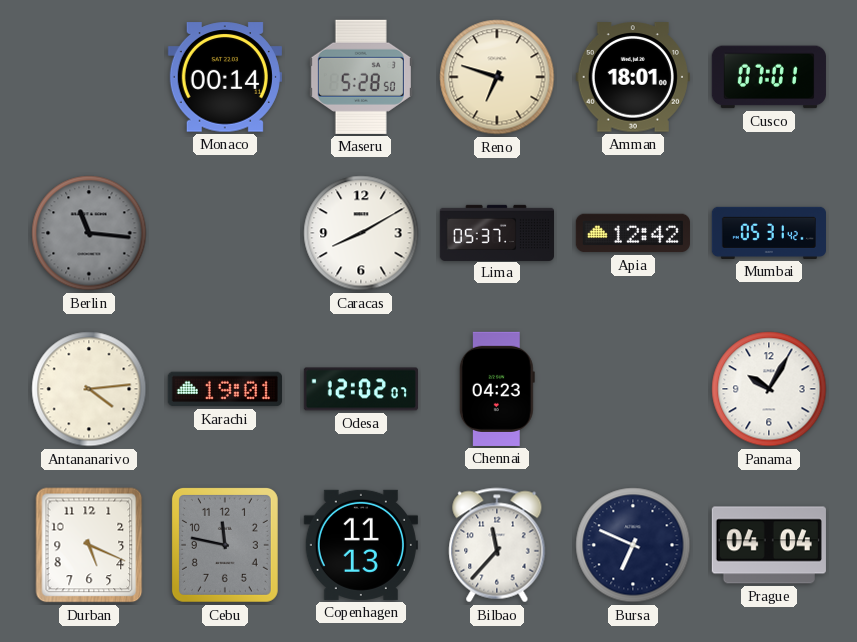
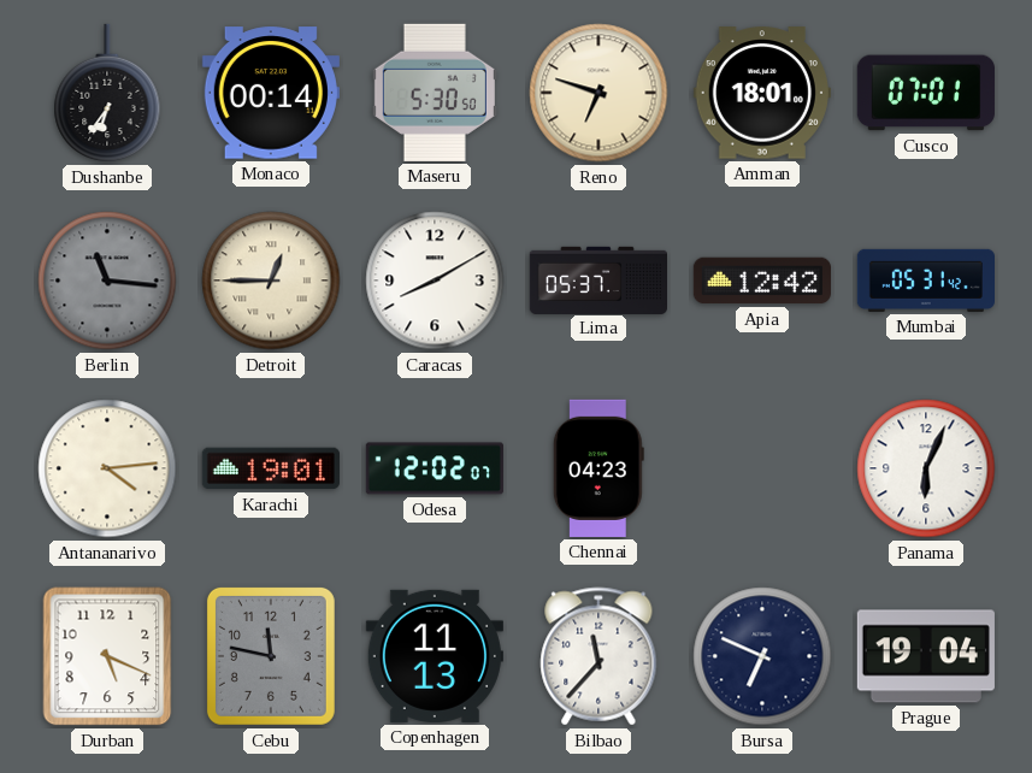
Dushanbe: none -> 6:36 (107, 93)
Maseru: 5:28 -> 5:30 (435, 93)
Detroit: none -> 12:45 (271, 281)
Panama: 10:05 -> 6:04 (926, 468)
Prague: 04:04 -> 19:04 (926, 656)
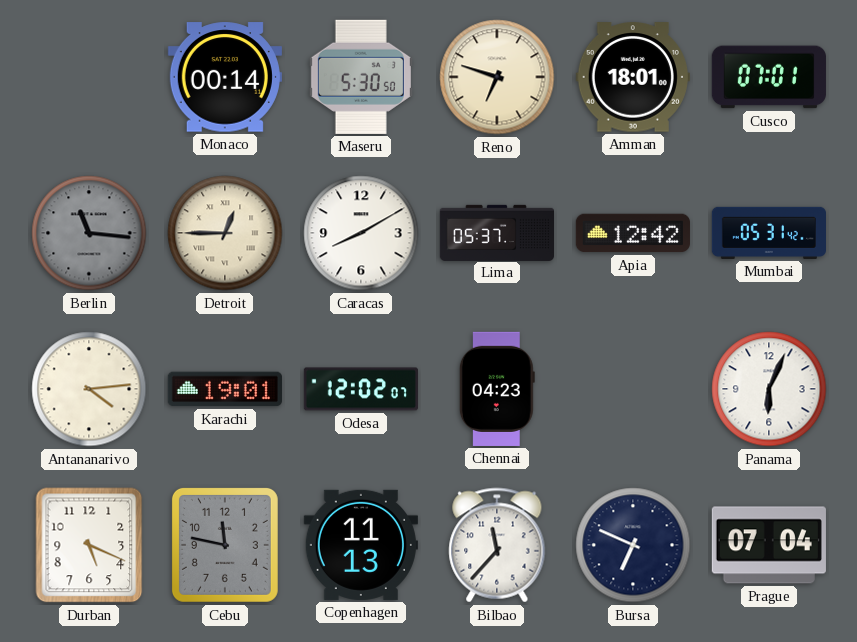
Dushanbe: 6:36 -> none (107, 93)
Prague: 19:04 -> 07:04 (769, 545)
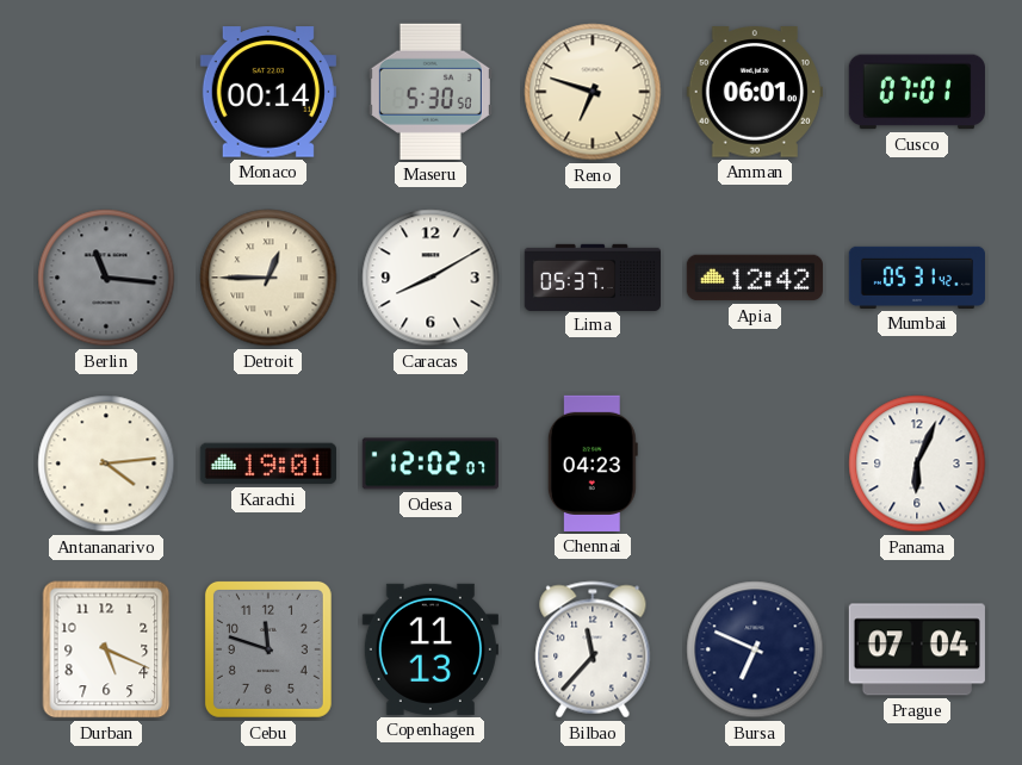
Amman: 18:01 -> 06:01 (755, 92)
Cebu: 11:47 -> 11:48 (268, 649)
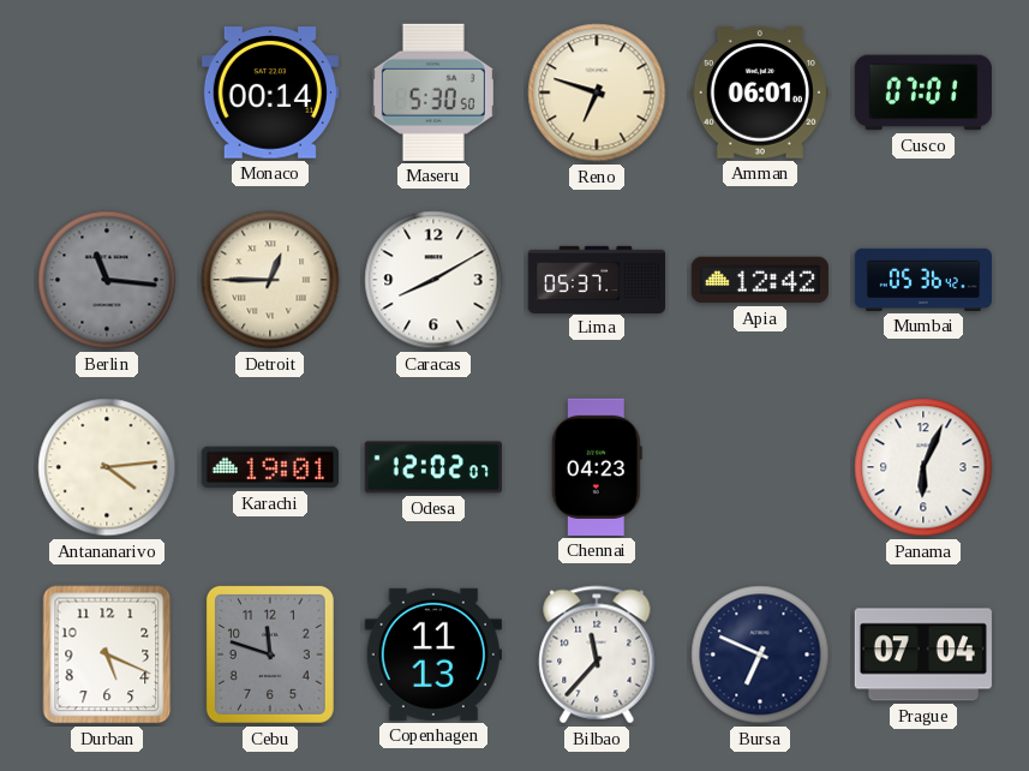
Mumbai: 05:31 -> 05:36 (922, 280)
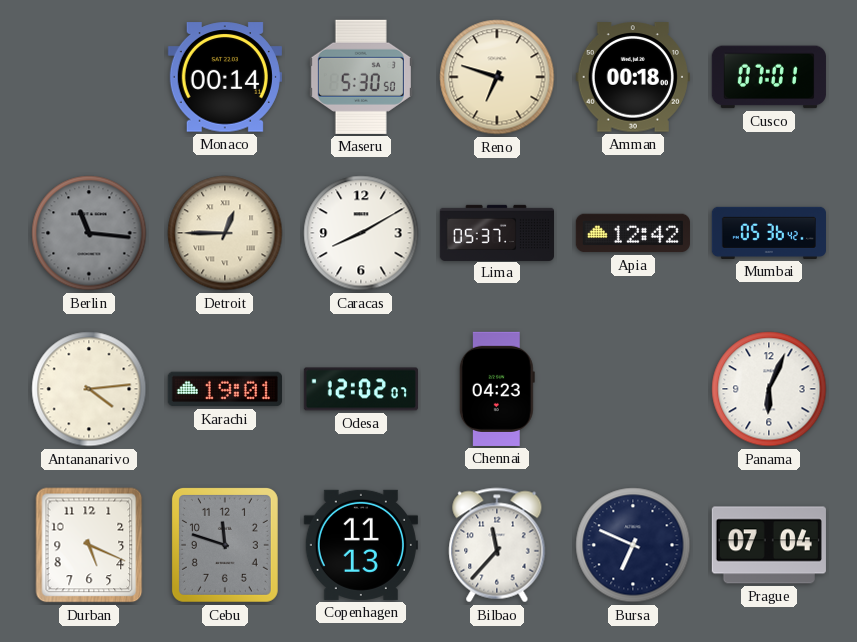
Amman: 06:01 -> 00:18 (633, 77)
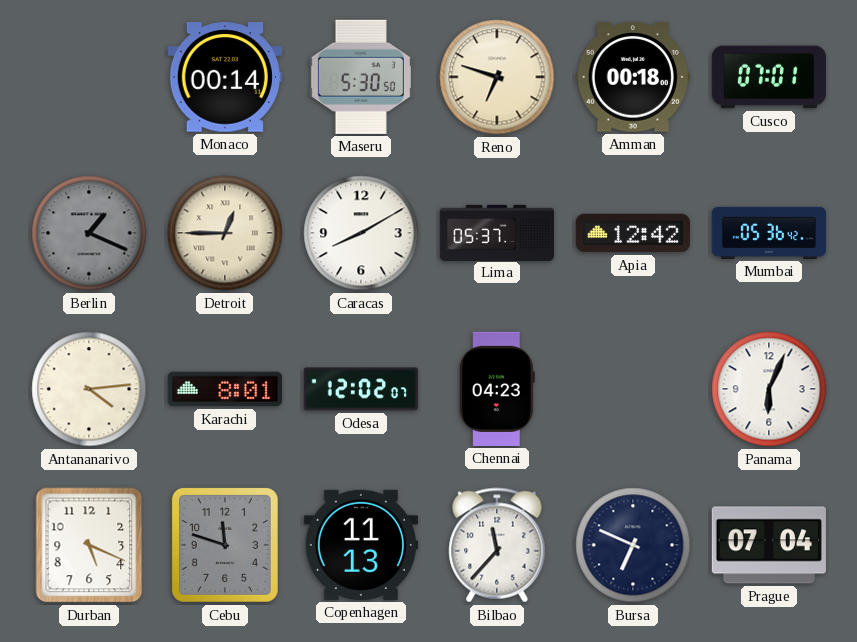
Berlin: 11:16 -> 1:19 (89, 233)
Karachi: 19:01 -> 8:01 (225, 389)
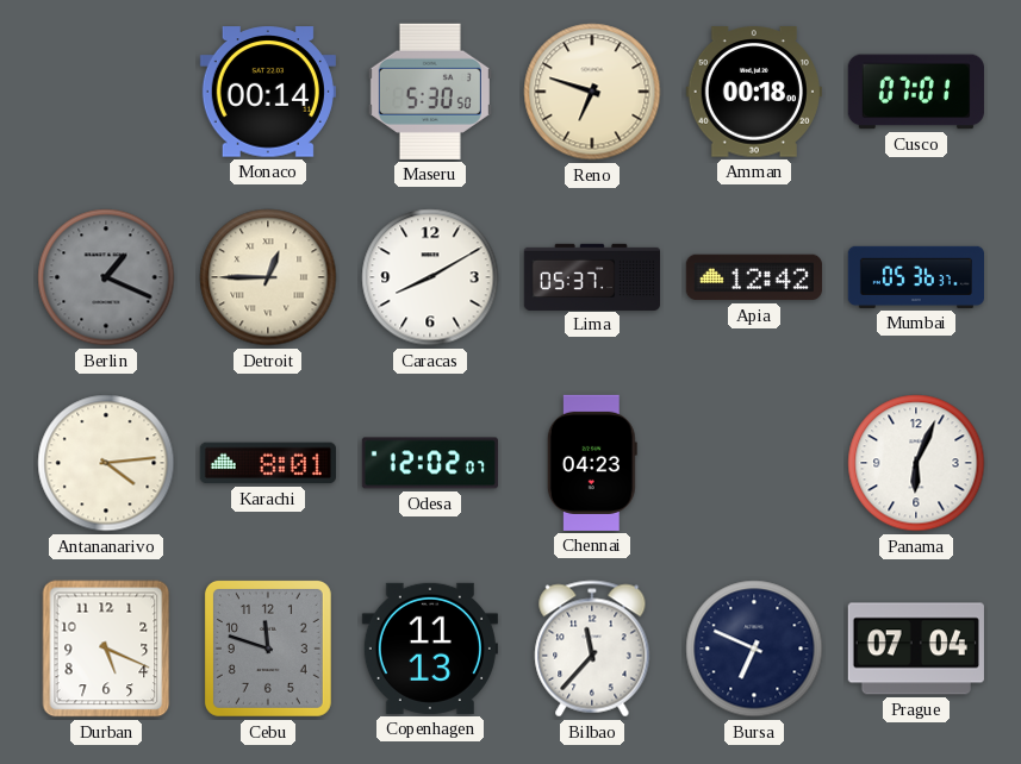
Mumbai: 05:36:42 -> 05:36:37 (915, 277)
